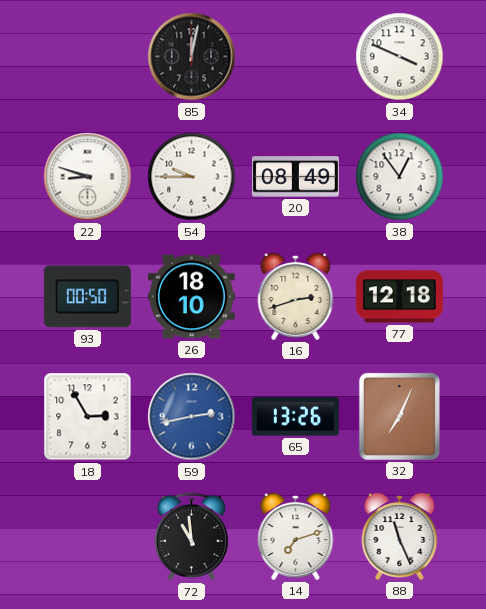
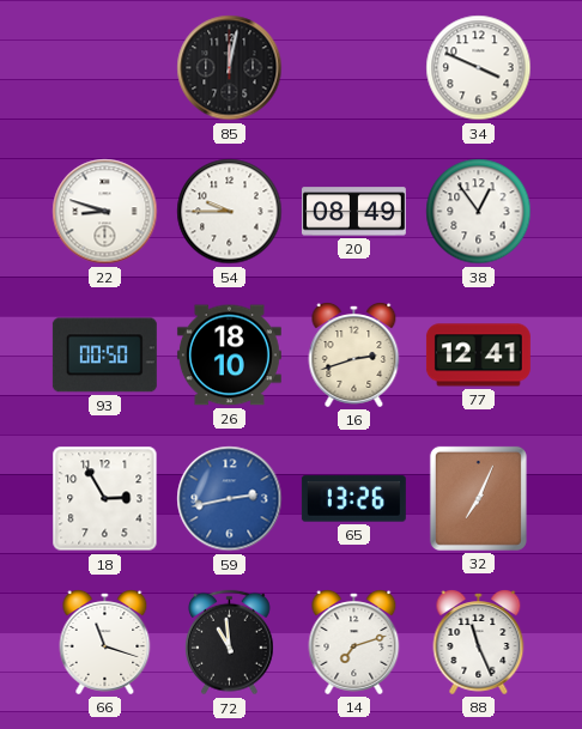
77: 12:18 -> 12:41 (478, 356)
66: none -> 11:18 (105, 642)
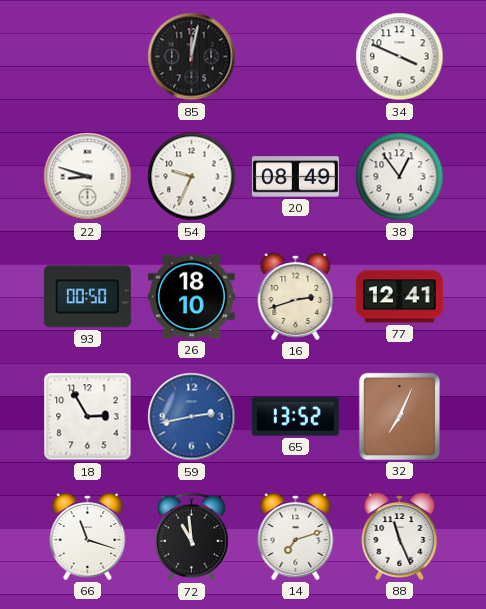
54: 9:45 -> 9:34 (192, 177)
65: 13:26 -> 13:52 (295, 417)
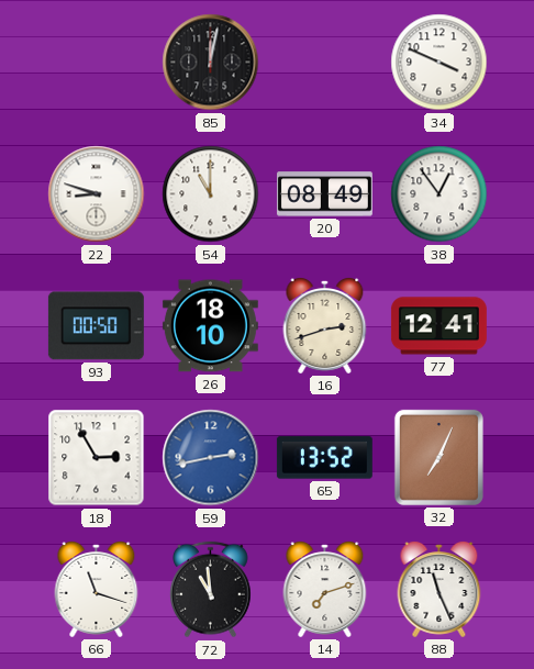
54: 9:34 -> 11:00 (211, 194)
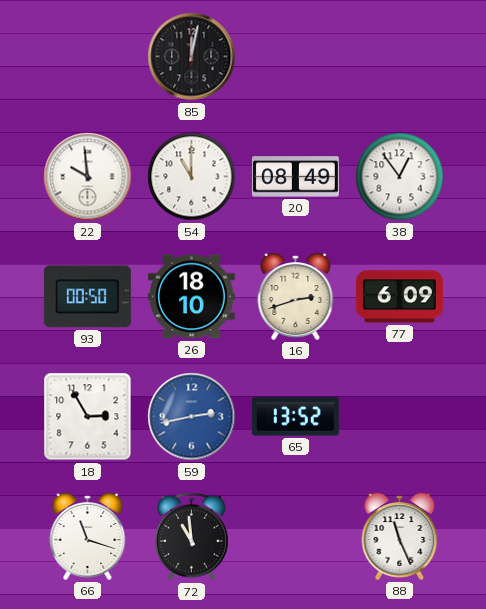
34: 3:49 -> none (440, 63)
22: 8:48 -> 9:59 (88, 177)
77: 12:41 -> 6:09 (399, 297)
32: 7:04 -> none (438, 457)
14: 7:12 -> none (325, 589)
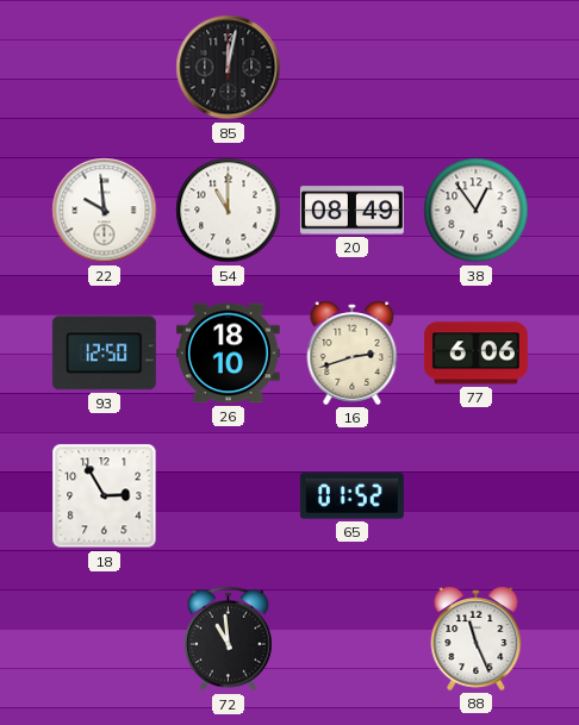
93: 00:50 -> 12:50 (104, 354)
77: 6:09 -> 6:06 (475, 354)
59: 2:43 -> none (192, 417)
65: 13:52 -> 01:52 (351, 496)
66: 11:18 -> none (88, 536)
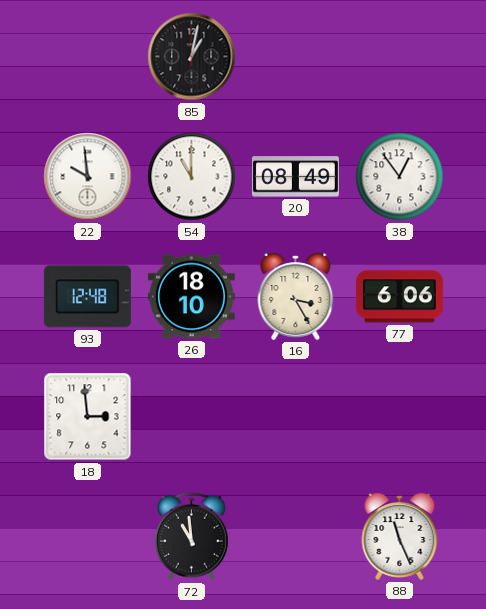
85: 12:02 -> 1:02 (192, 57)
93: 12:50 -> 12:48 (87, 297)
16: 2:42 -> 3:25 (296, 296)
18: 2:55 -> 2:59 (88, 417)
65: 01:52 -> none (351, 496)
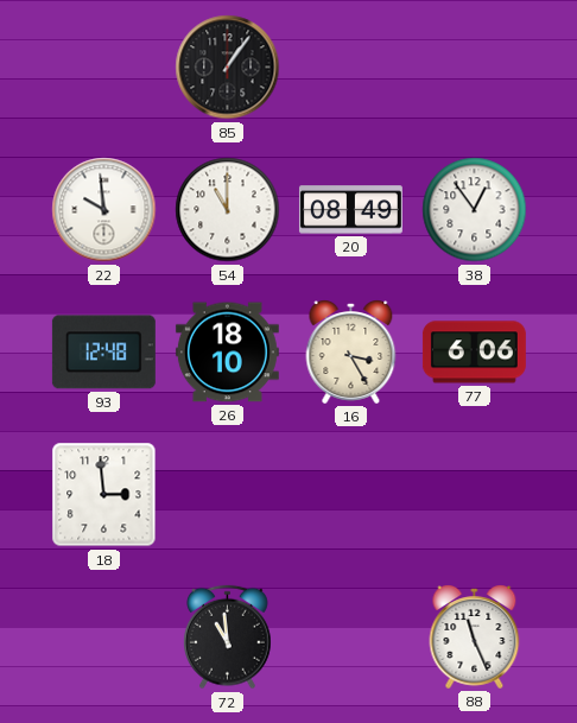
85: 1:02 -> 1:06 (228, 68)
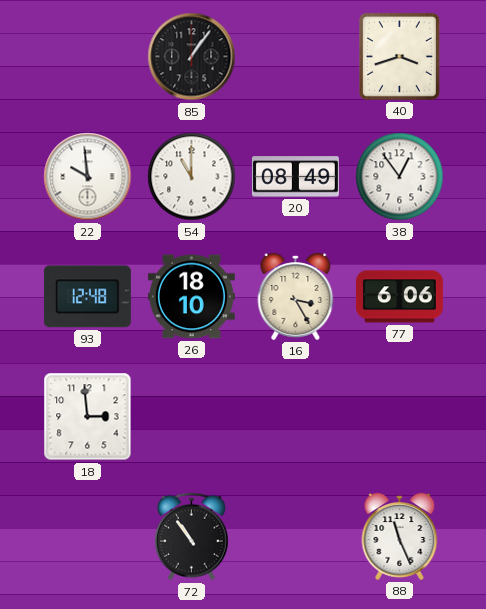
40: none -> 3:42 (399, 56)
72: 10:59 -> 10:54 (192, 537)
